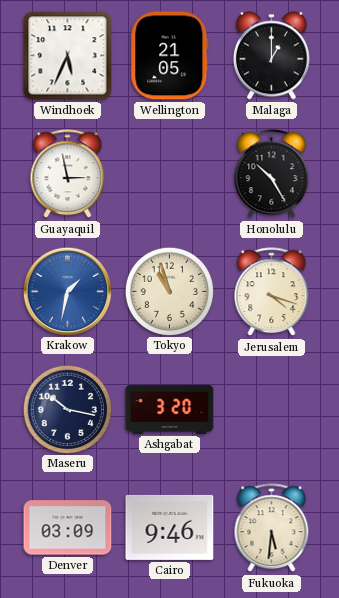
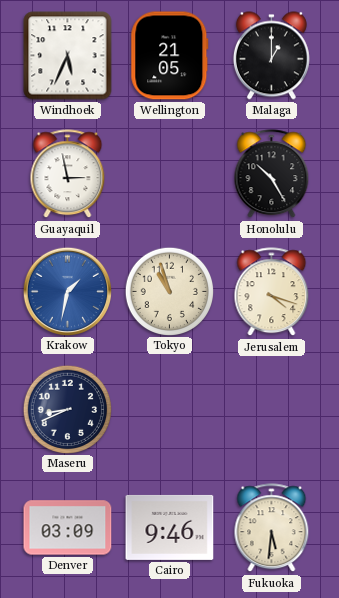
Maseru: 10:17 -> 8:41 (67, 409)
Ashgabat: 3:20 -> none (170, 409)
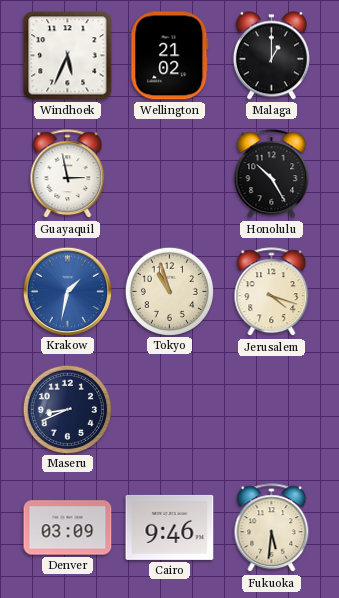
Wellington: 21:05 -> 21:02 (170, 56)
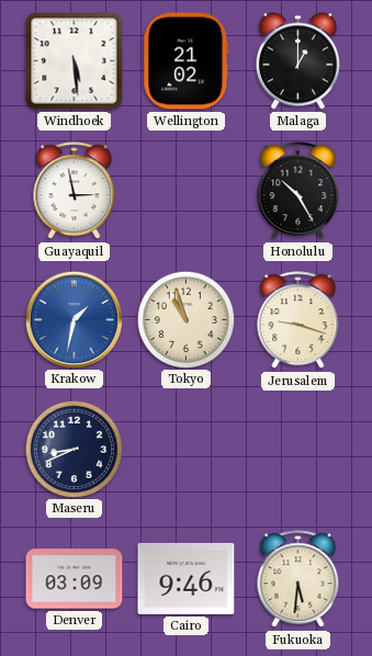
Windhoek: 5:34 -> 5:29 (75, 61)
Jerusalem: 4:18 -> 9:18 (298, 320)
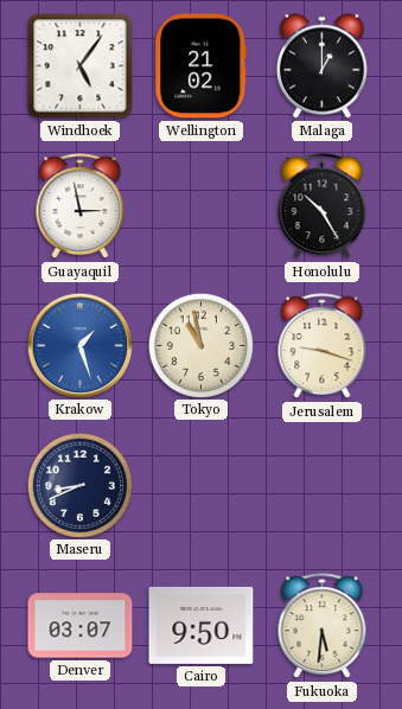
Windhoek: 5:29 -> 5:06 (81, 66)
Krakow: 1:32 -> 1:27 (79, 345)
Tokyo: 10:57 -> 10:58 (200, 345)
Denver: 03:09 -> 03:07 (81, 626)
Cairo: 9:46 -> 9:50 (202, 625)
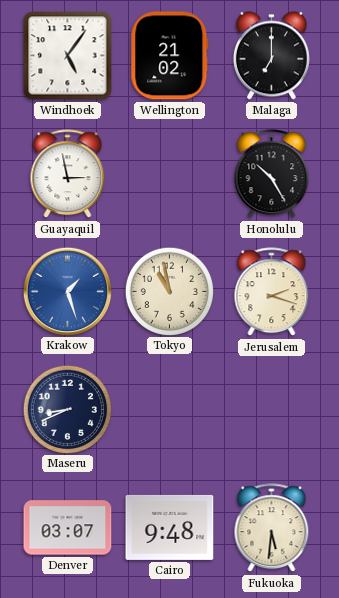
Malaga: 1:00 -> 7:00 (271, 56)
Jerusalem: 9:18 -> 2:18 (272, 292)
Cairo: 9:50 -> 9:48 (170, 527)
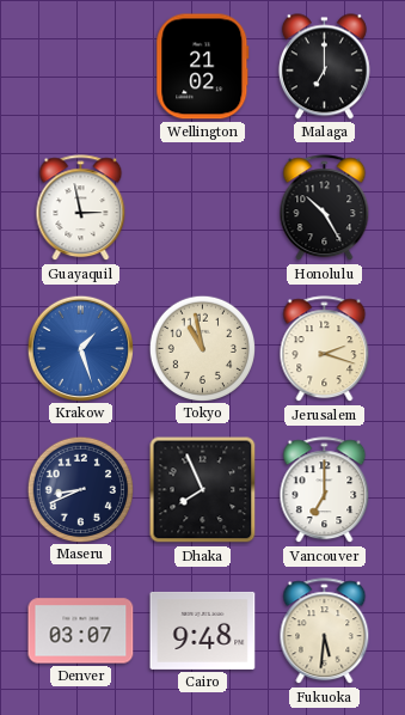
Windhoek: 5:06 -> none (68, 56)
Dhaka: none -> 7:56 (203, 490)
Vancouver: none -> 7:00 (325, 490)
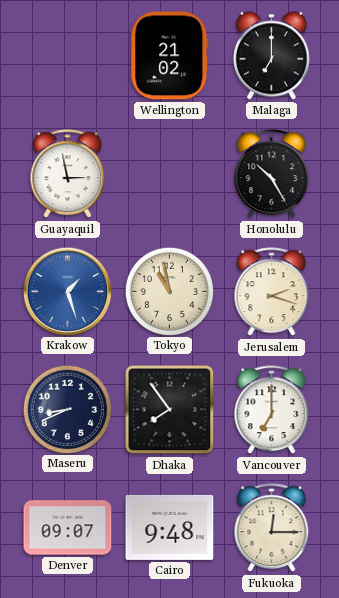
Dhaka: 7:56 -> 7:54 (170, 410)
Denver: 03:07 -> 09:07 (68, 528)
Fukuoka: 5:31 -> 12:15 (272, 528)
